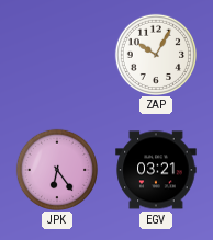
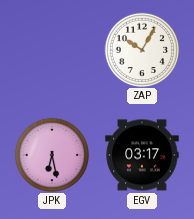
JPK: 6:24 -> 6:28 (51, 154)
EGV: 03:21 -> 03:17 (142, 155)
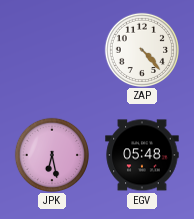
ZAP: 10:05 -> 4:23 (141, 49)
EGV: 03:17 -> 05:48 (142, 155)
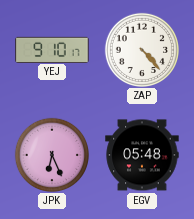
YEJ: none -> 9:10 (52, 49)
JPK: 6:28 -> 6:26 (51, 154)
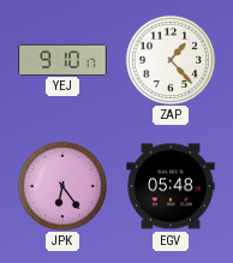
ZAP: 4:23 -> 1:23 (169, 59)
JPK: 6:26 -> 6:24 (61, 185)
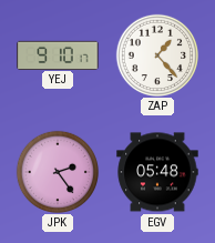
JPK: 6:24 -> 2:24 (57, 171)
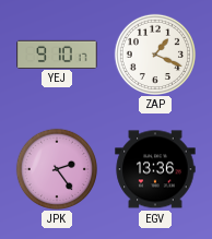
ZAP: 1:23 -> 1:19 (154, 53)
EGV: 05:48 -> 13:36 (155, 169)
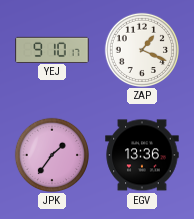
JPK: 2:24 -> 1:36 (51, 154)
